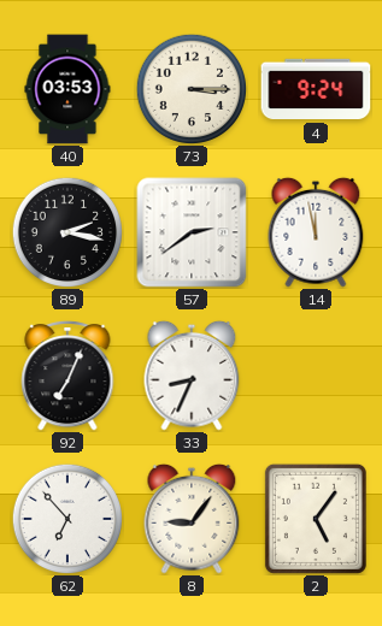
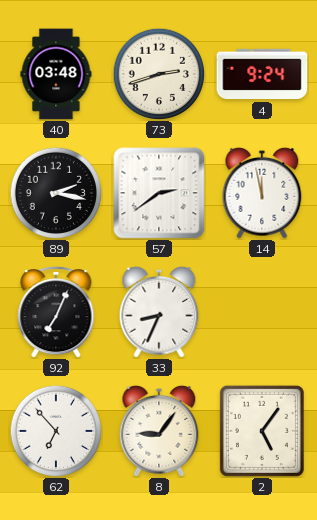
40: 03:53 -> 03:48 (56, 74)
73: 3:15 -> 2:42 (159, 74)
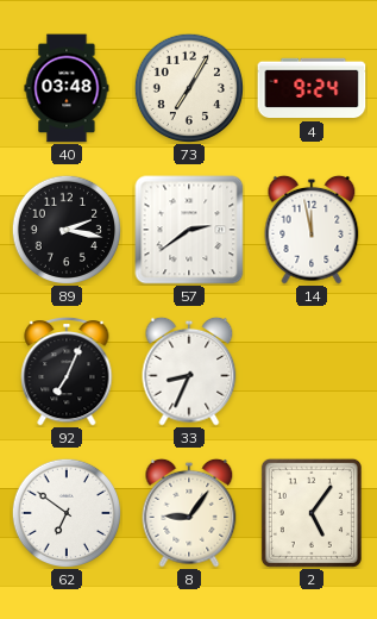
73: 2:42 -> 7:05 (189, 88)
62: 6:53 -> 6:51 (67, 513)
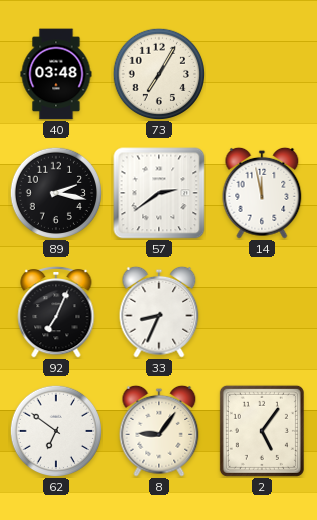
4: 9:24 -> none (312, 88)
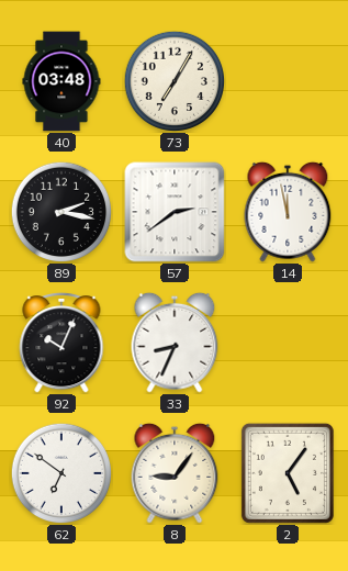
92: 7:04 -> 10:04 (61, 344)
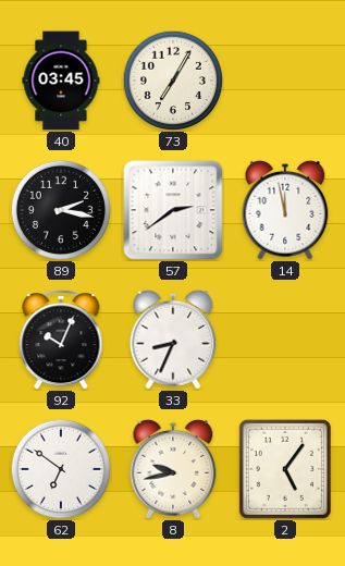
40: 03:48 -> 03:45 (61, 81)
8: 9:06 -> 9:43 (173, 469)
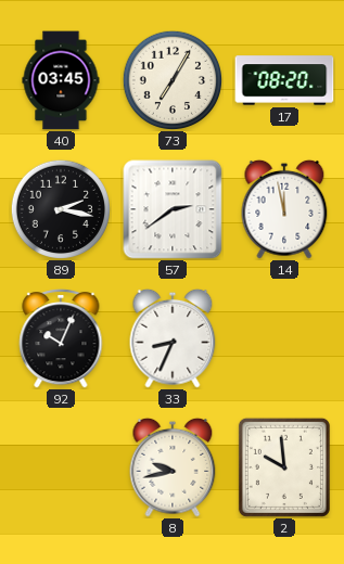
17: none -> 08:20 (284, 80)
62: 6:51 -> none (61, 469)
2: 5:06 -> 9:59 (284, 467)
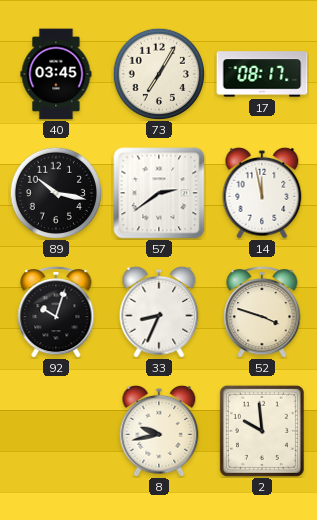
17: 08:20 -> 08:17 (262, 74)
89: 2:17 -> 10:17 (56, 193)
92: 10:04 -> 10:03 (56, 313)
52: none -> 3:48 (262, 313)
